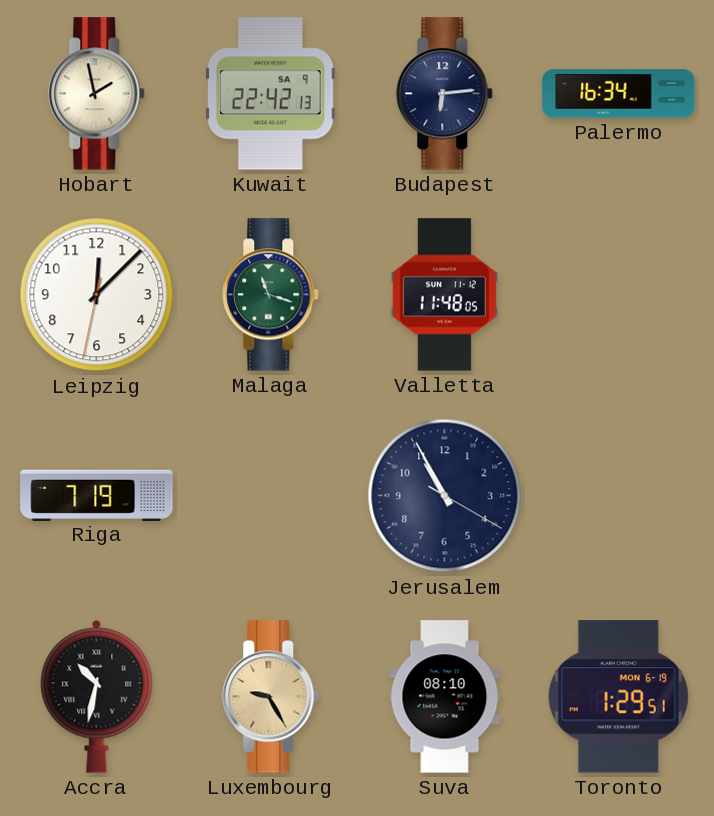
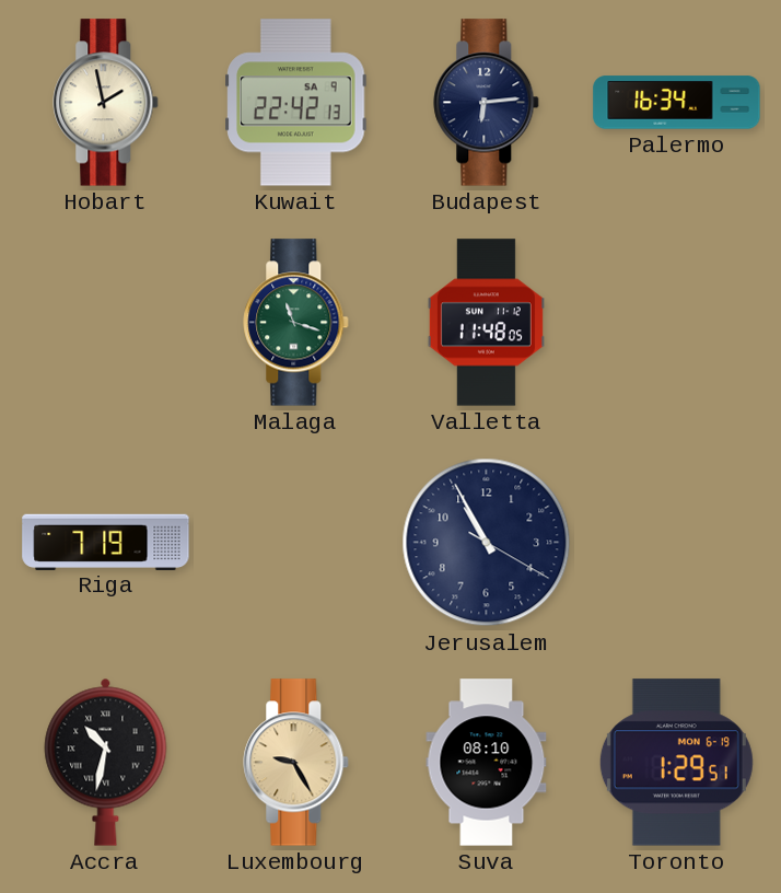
Leipzig: 12:07 -> none (97, 295)
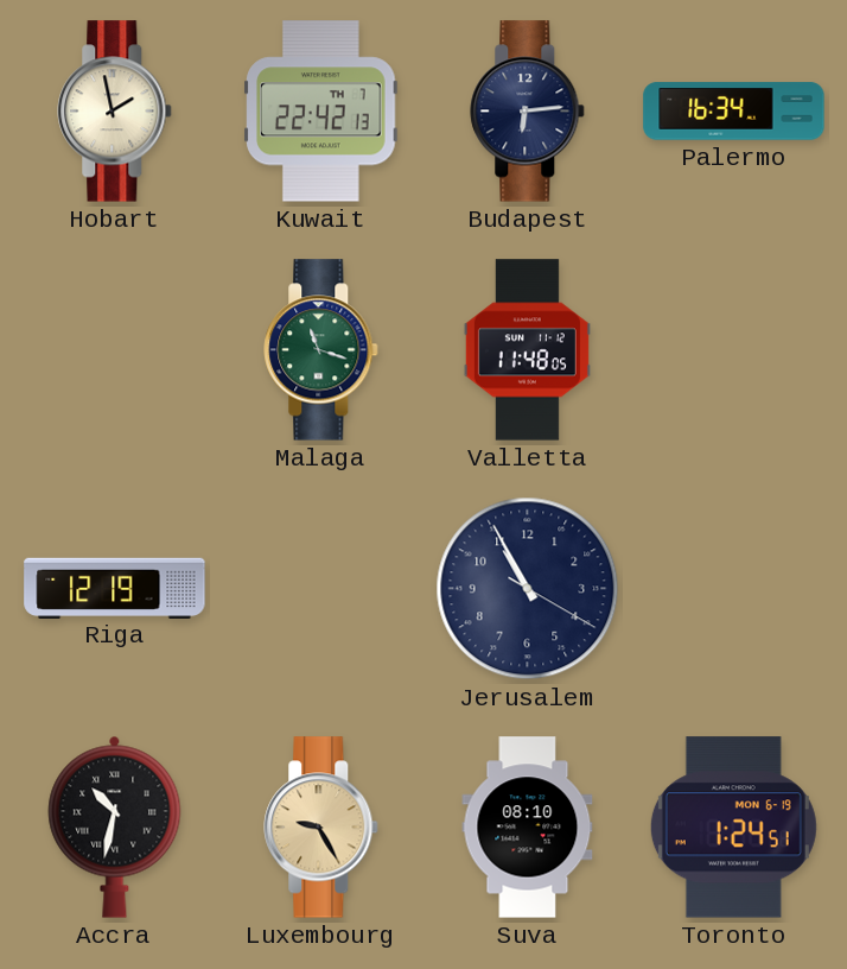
Kuwait date: SA 9 -> TH 7 (321, 112)
Riga: 7:19 -> 12:19 (115, 588)
Toronto: 1:29 -> 1:24 (733, 828)
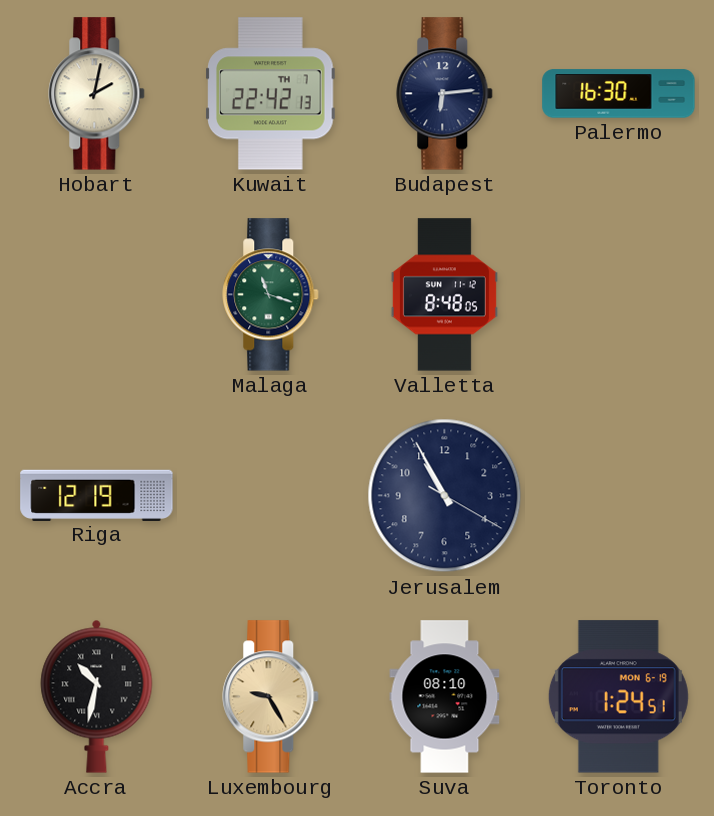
Hobart: 1:58 -> 2:02 (97, 94)
Palermo: 16:34 -> 16:30 (619, 94)
Valletta: 11:48 -> 8:48 (444, 295)
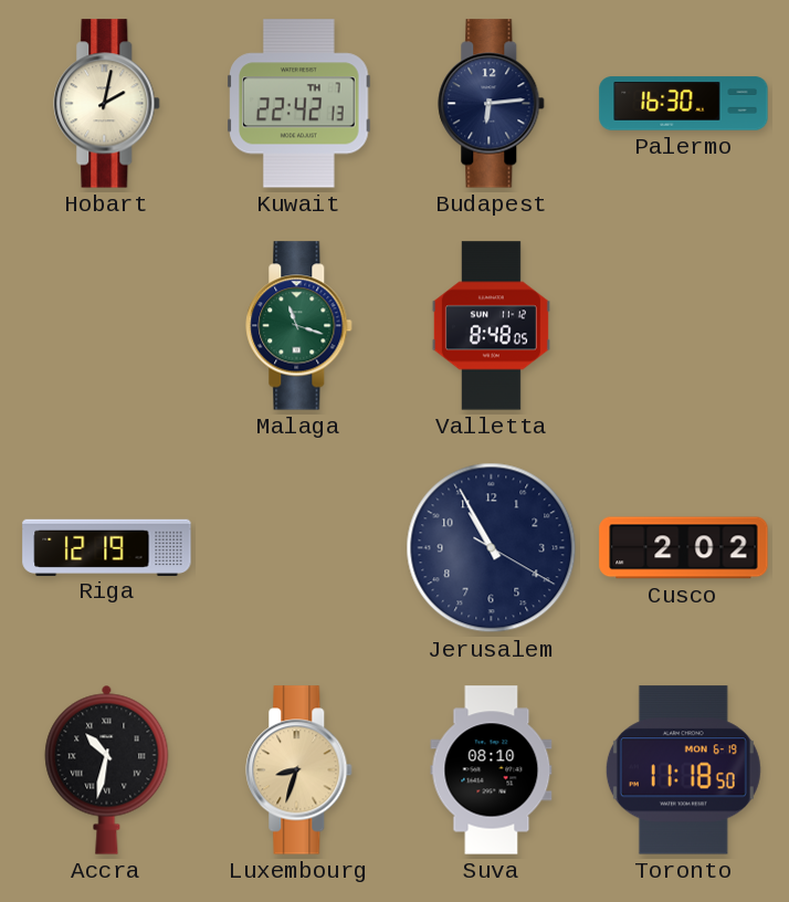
Cusco: none -> 2:02 (684, 548)
Luxembourg: 9:25 -> 8:33 (299, 770)
Toronto: 1:24 -> 11:18 (683, 770)
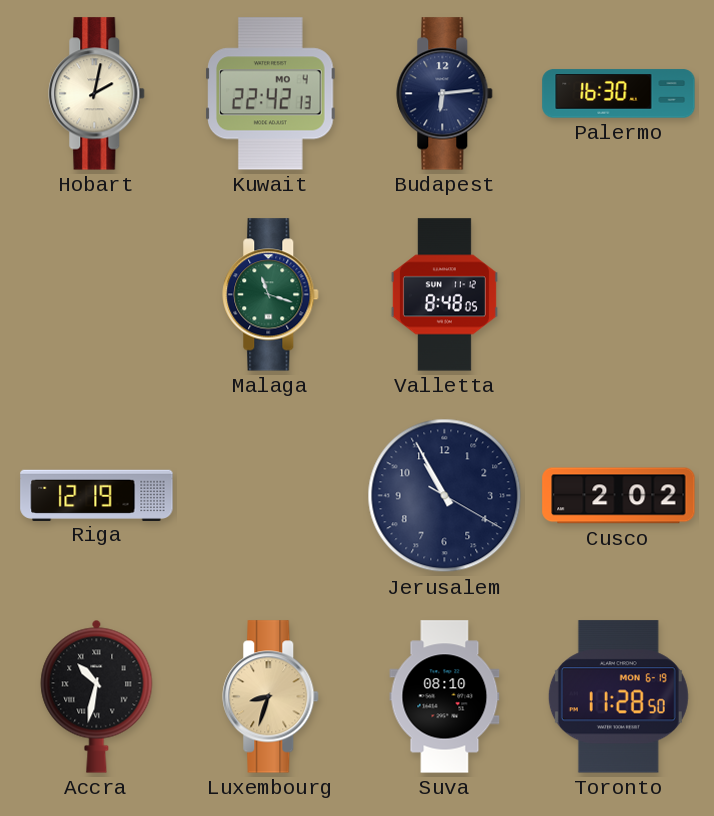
Kuwait date: TH 7 -> MO 4 (271, 94)
Toronto: 11:18 -> 11:28 (618, 697)
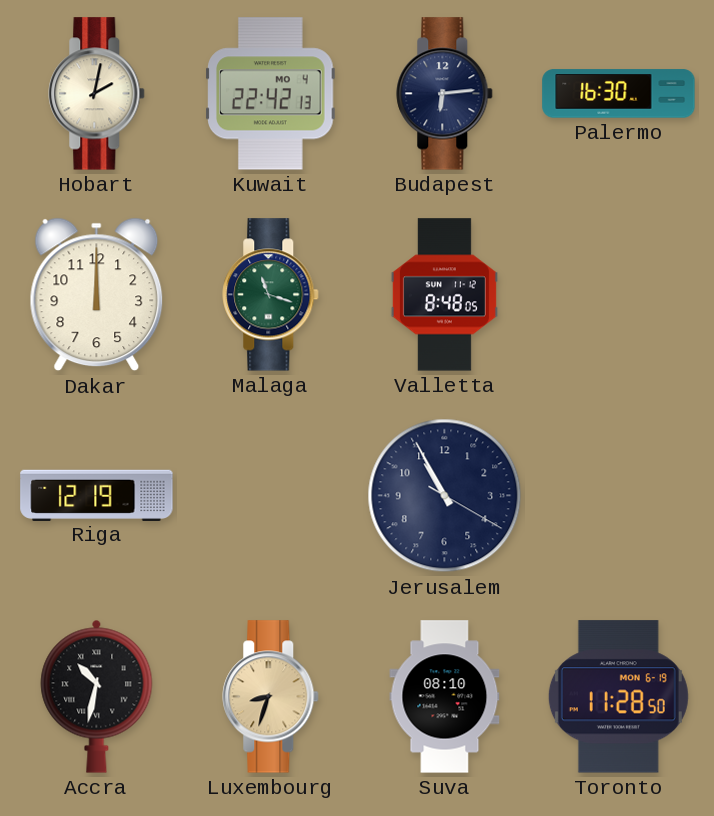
Dakar: none -> 12:00 (97, 295)
Cusco: 2:02 -> none (619, 496)
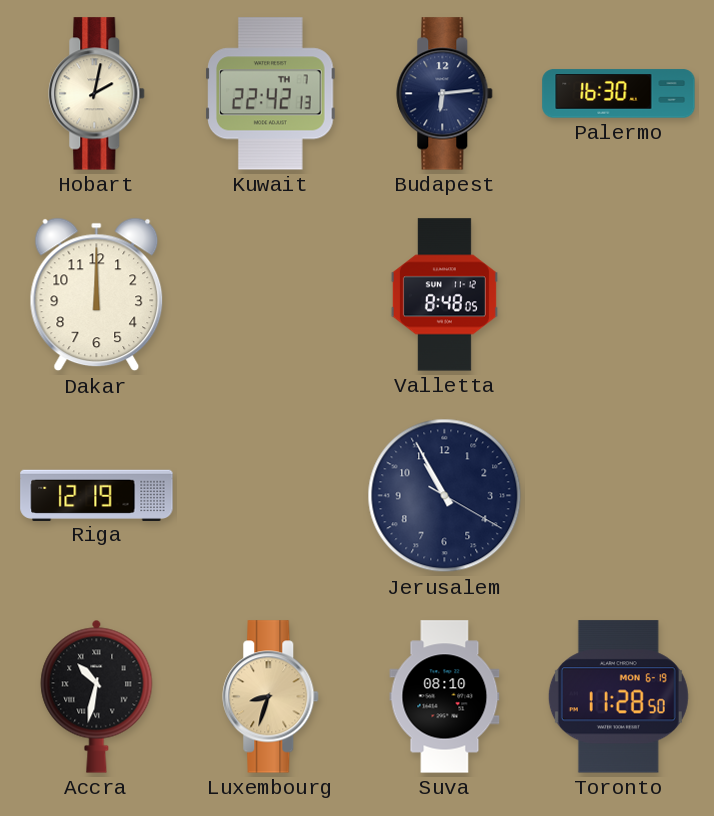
Kuwait date: MO 4 -> TH 7 (271, 94)
Malaga: 11:18 -> none (271, 295)
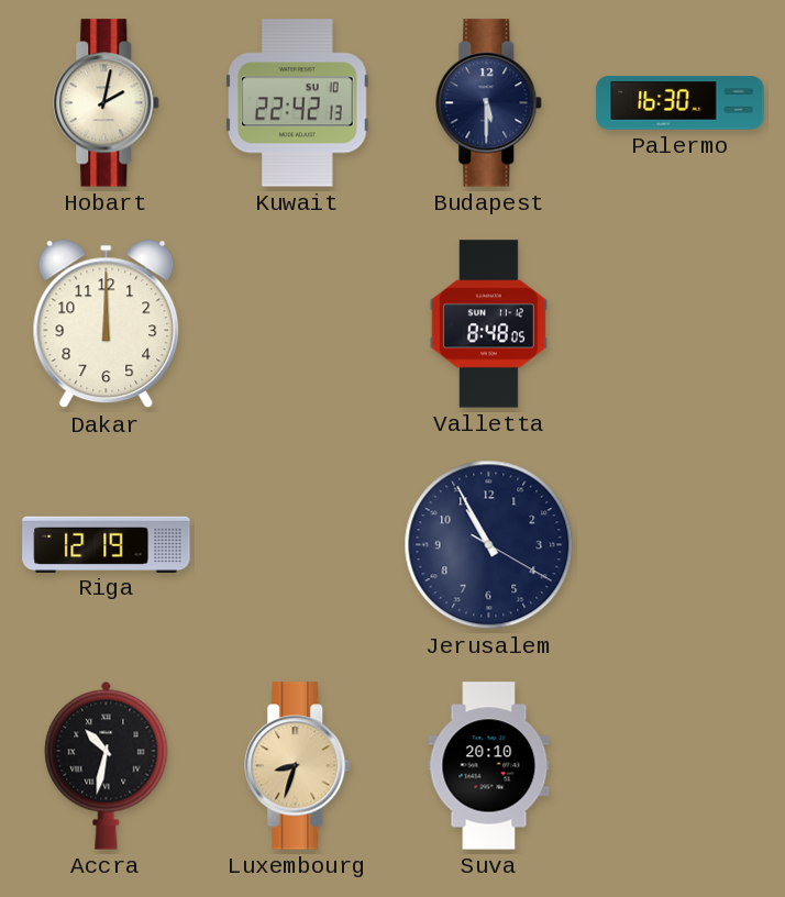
Kuwait date: TH 7 -> SU 10 (298, 103)
Budapest: 6:14 -> 5:30 (489, 103)
Suva: 08:10 -> 20:10 (489, 766)
Toronto: 11:28 -> none (618, 697)
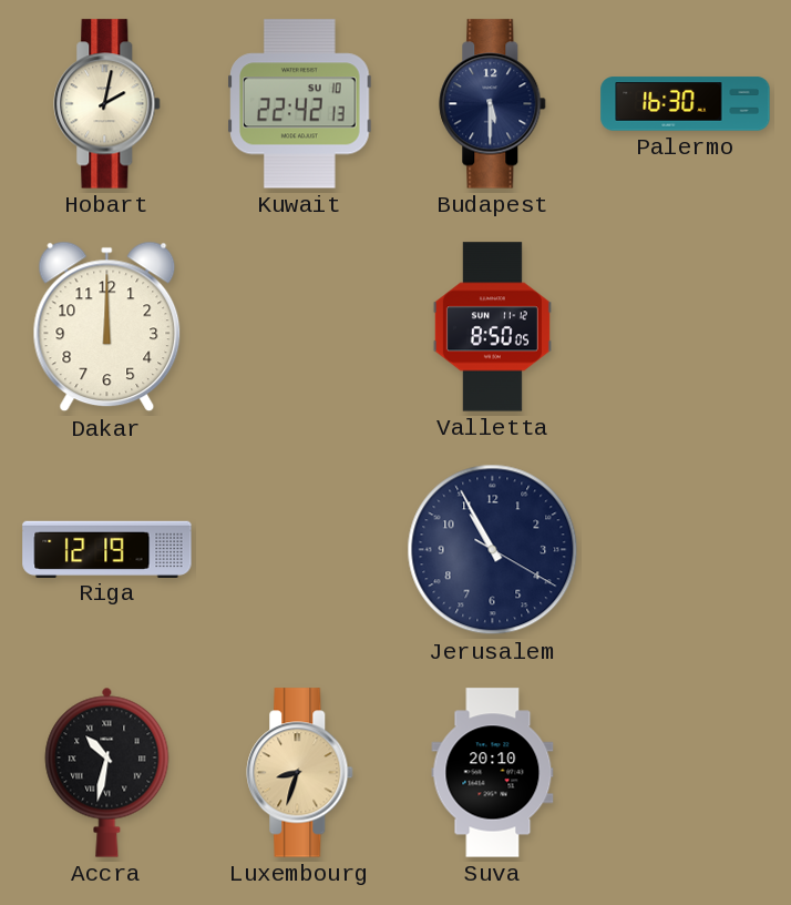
Valletta: 8:48 -> 8:50 (492, 327)
